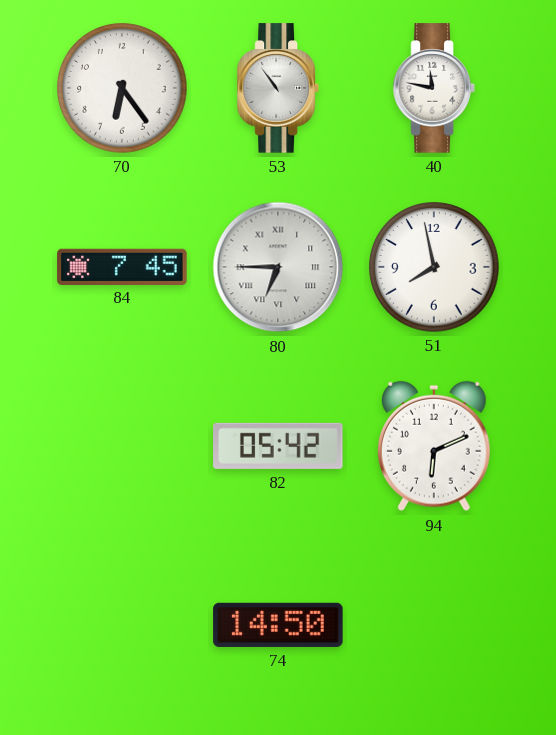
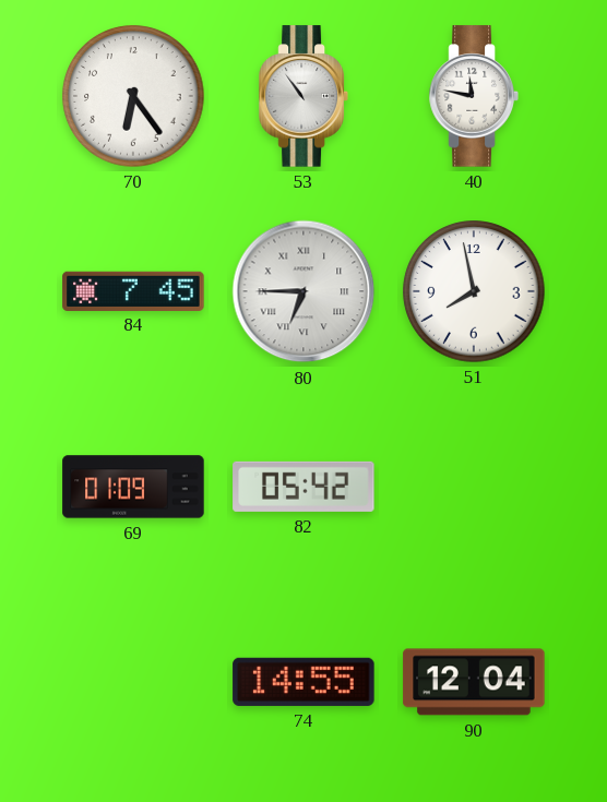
69: none -> 01:09 (133, 487)
94: 6:11 -> none (434, 446)
74: 14:50 -> 14:55 (303, 682)
90: none -> 12:04 (474, 682)
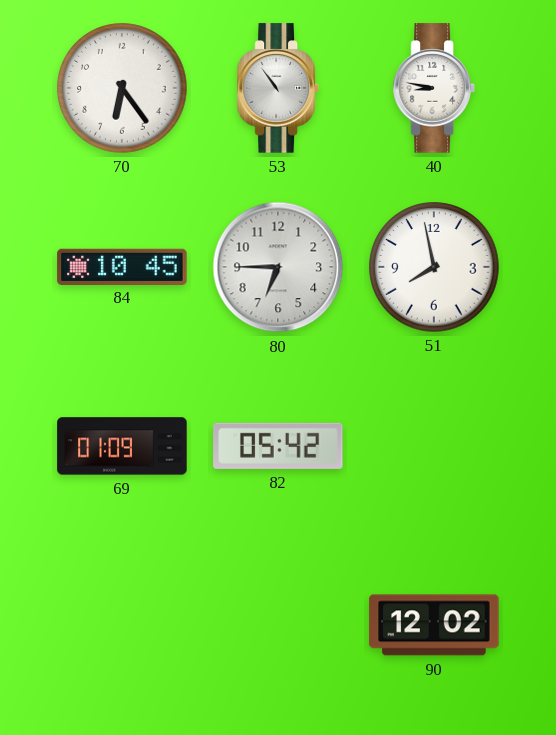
40: 11:47 -> 8:47 (434, 88)
84: 7:45 -> 10:45 (122, 266)
80 numerals: Roman -> Arabic (278, 267)
74: 14:55 -> none (303, 682)
90: 12:04 -> 12:02 (434, 625)
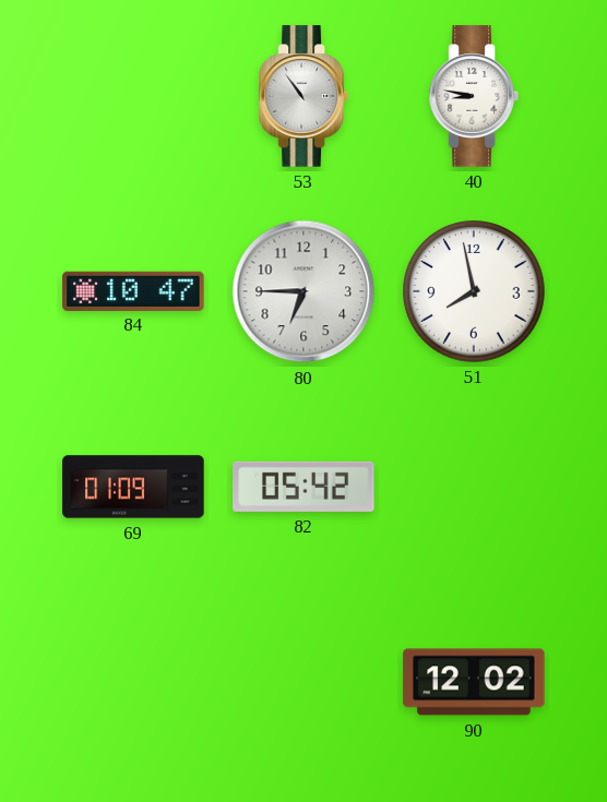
70: 6:24 -> none (122, 88)
84: 10:45 -> 10:47 (133, 290)
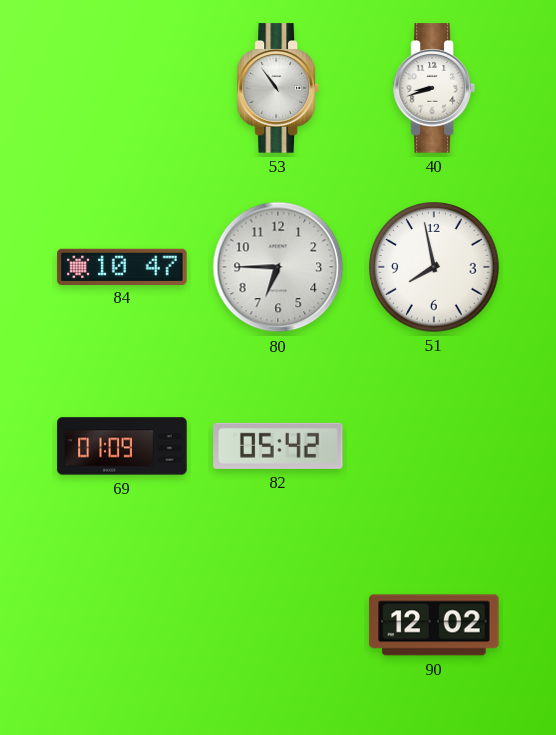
40: 8:47 -> 8:42 (434, 88)
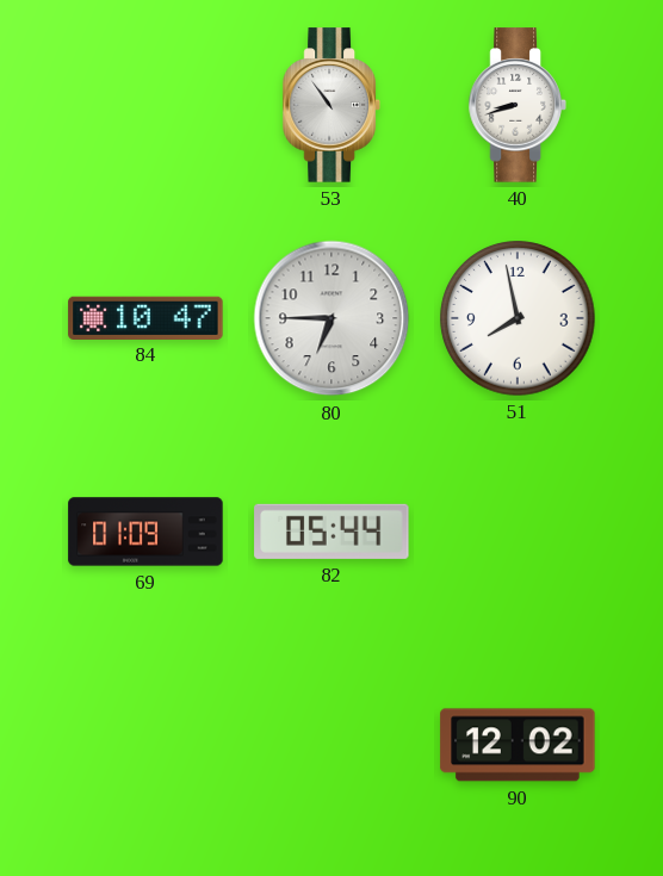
82: 05:42 -> 05:44 (331, 532)
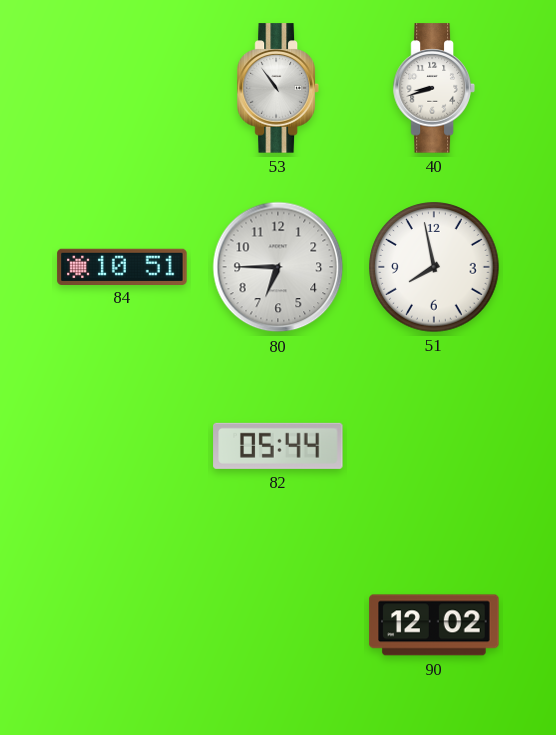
84: 10:47 -> 10:51 (122, 266)
69: 01:09 -> none (145, 532)
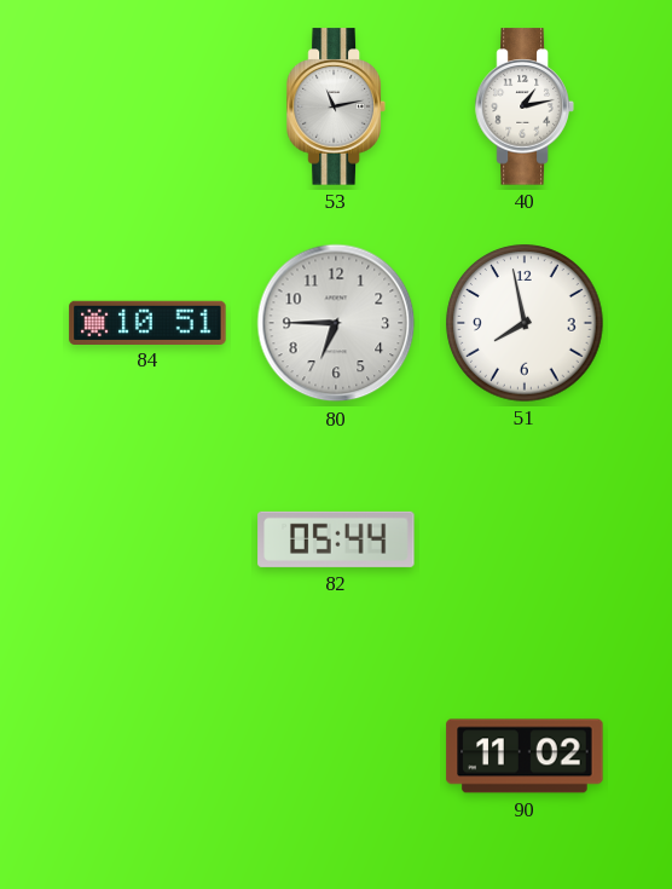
53: 10:54 -> 11:13 (336, 106)
40: 8:42 -> 1:13 (525, 106)
90: 12:02 -> 11:02 (525, 756)
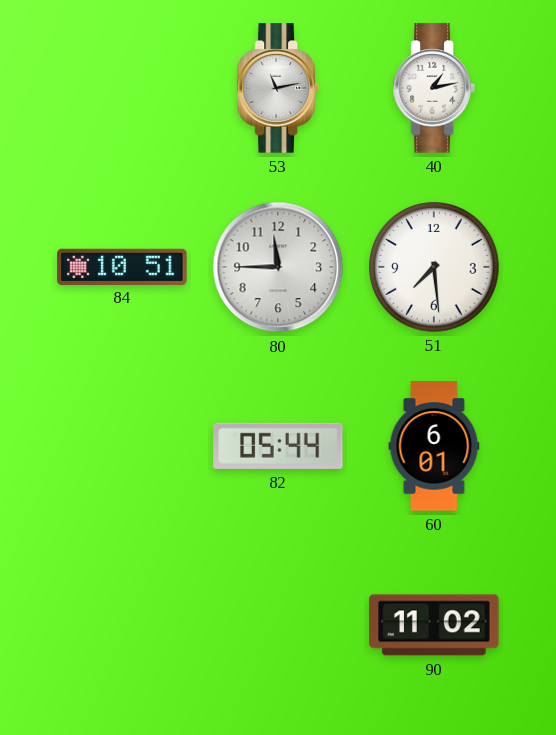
80: 6:45 -> 11:45 (278, 267)
51: 7:58 -> 7:29 (434, 267)
60: none -> 6:01 (434, 446)
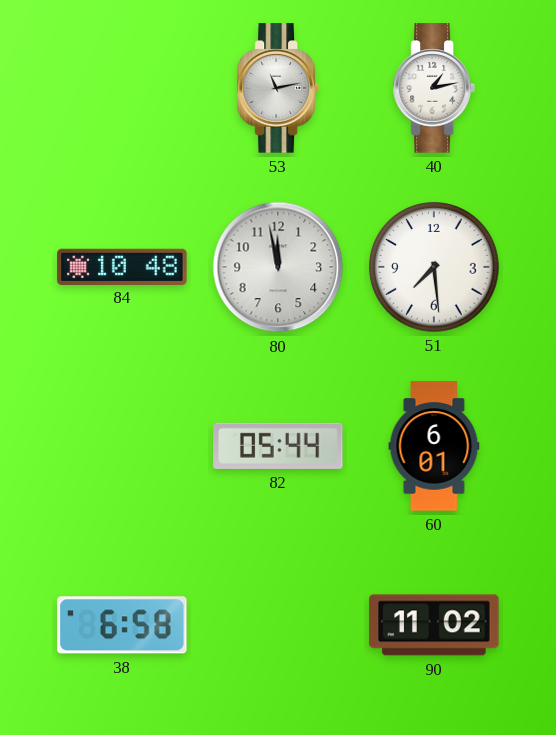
84: 10:51 -> 10:48 (122, 266)
80: 11:45 -> 11:58 (278, 267)
38: none -> 6:58 (122, 625)
